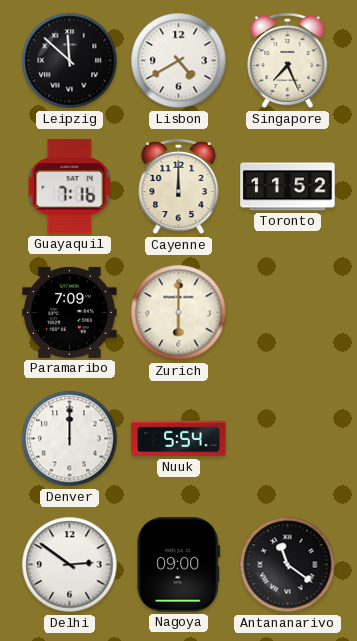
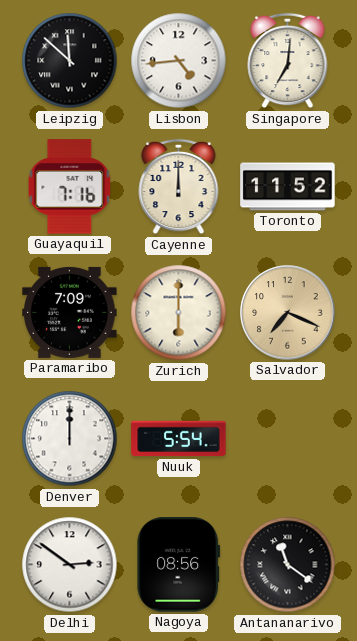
Lisbon: 4:40 -> 4:44 (179, 61)
Singapore: 7:26 -> 7:01 (288, 61)
Salvador: none -> 7:19 (288, 313)
Nagoya: 09:00 -> 08:56 (179, 565)
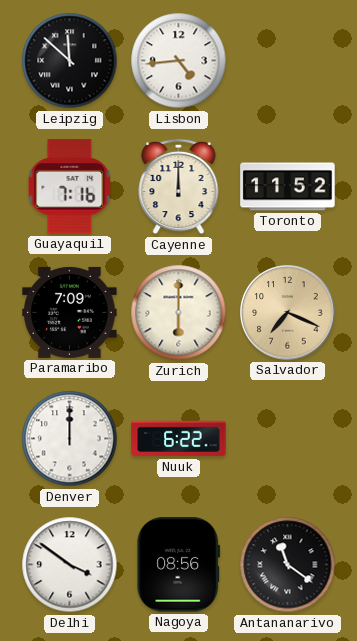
Singapore: 7:01 -> none (288, 61)
Nuuk: 5:54 -> 6:22 (179, 439)
Delhi: 2:51 -> 3:51 (70, 565)
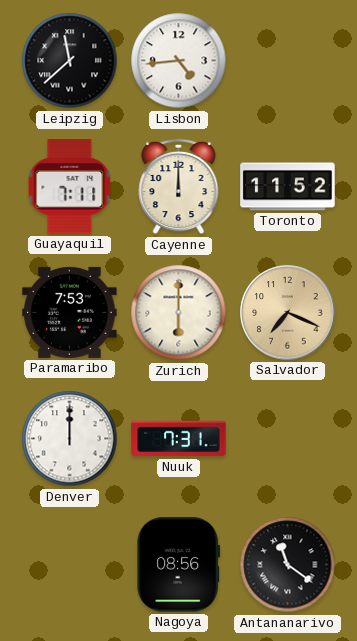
Leipzig: 11:52 -> 11:38 (70, 61)
Guayaquil: 7:16 -> 7:11 (70, 187)
Paramaribo: 7:09 -> 7:53 (70, 312)
Nuuk: 6:22 -> 7:31 (179, 439)
Delhi: 3:51 -> none (70, 565)
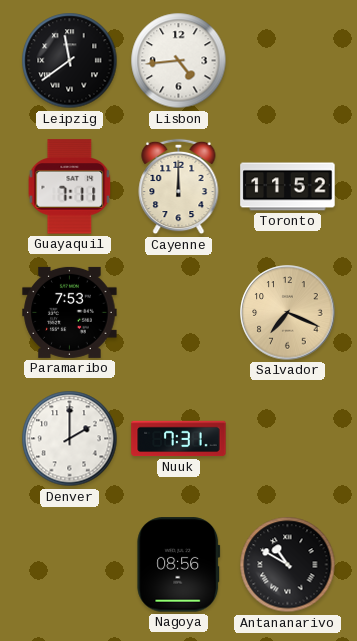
Leipzig: 11:38 -> 11:39 (70, 61)
Zurich: 6:00 -> none (179, 313)
Denver: 12:00 -> 2:00 (70, 439)
Antananarivo: 11:21 -> 10:50 (288, 565)
